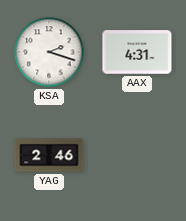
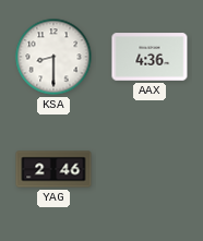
KSA: 2:18 -> 8:30 (53, 57)
AAX: 4:31 -> 4:36 (150, 57)
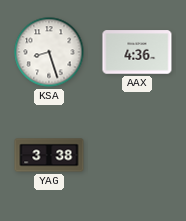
KSA: 8:30 -> 8:27 (49, 52)
YAG: 2:46 -> 3:38 (49, 155)
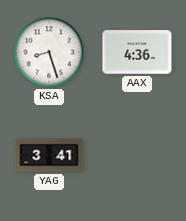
YAG: 3:38 -> 3:41 (49, 155)
